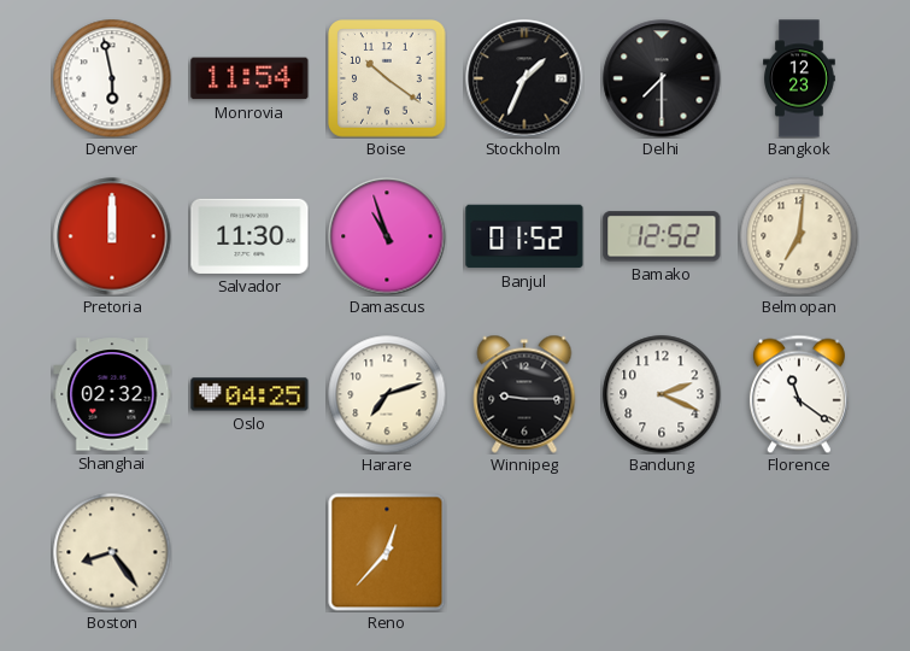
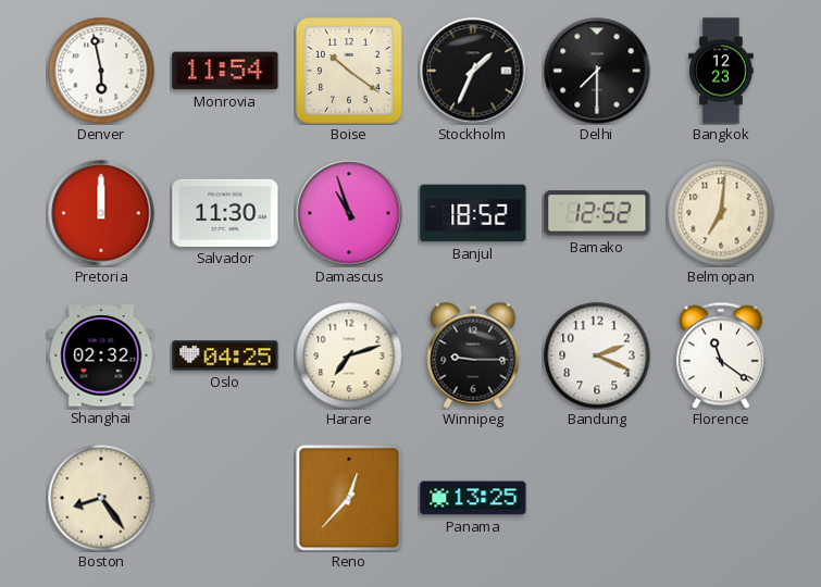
Banjul: 01:52 -> 18:52 (473, 213)
Panama: none -> 13:25 (473, 498)
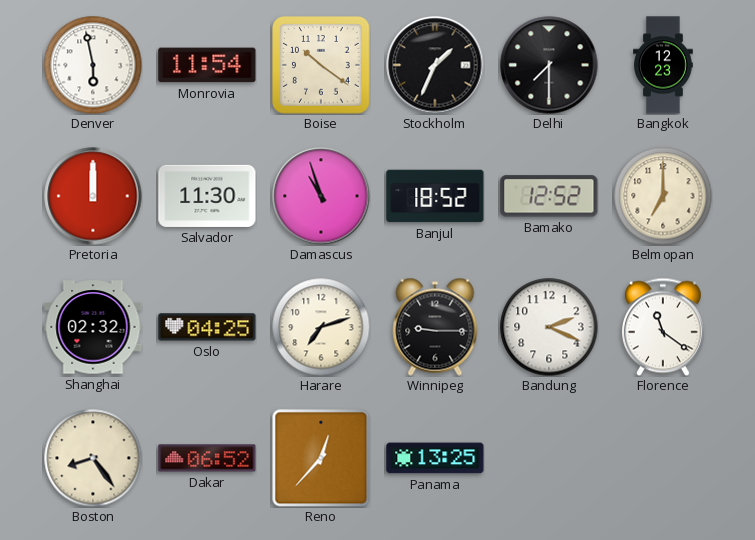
Belmopan: 7:01 -> 7:00 (663, 196)
Dakar: none -> 06:52 (207, 458)
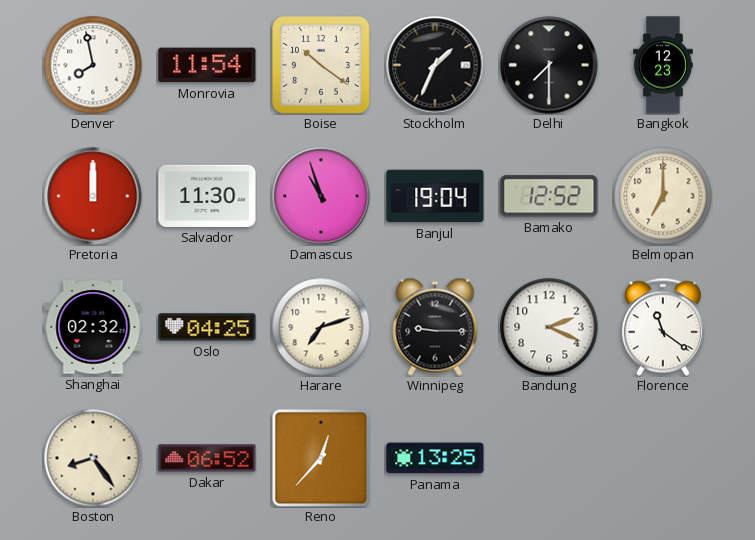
Denver: 5:58 -> 7:58 (93, 65)
Banjul: 18:52 -> 19:04 (435, 196)
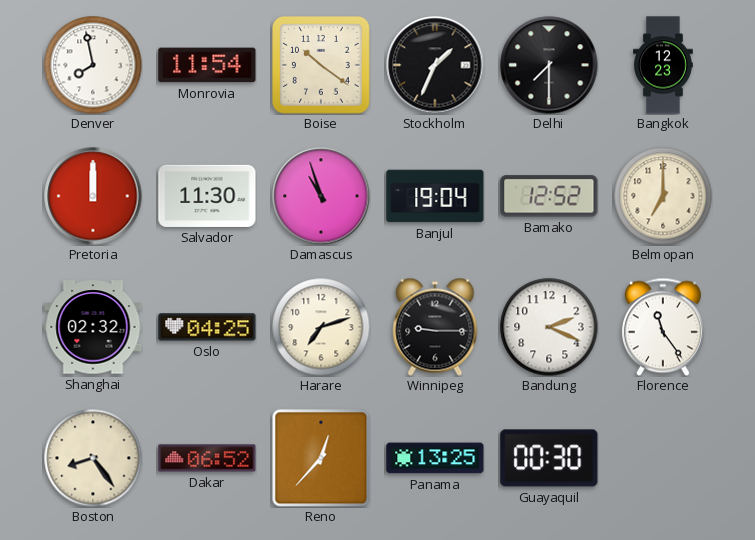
Florence: 11:21 -> 11:24 (663, 327)
Guayaquil: none -> 00:30 (549, 458)
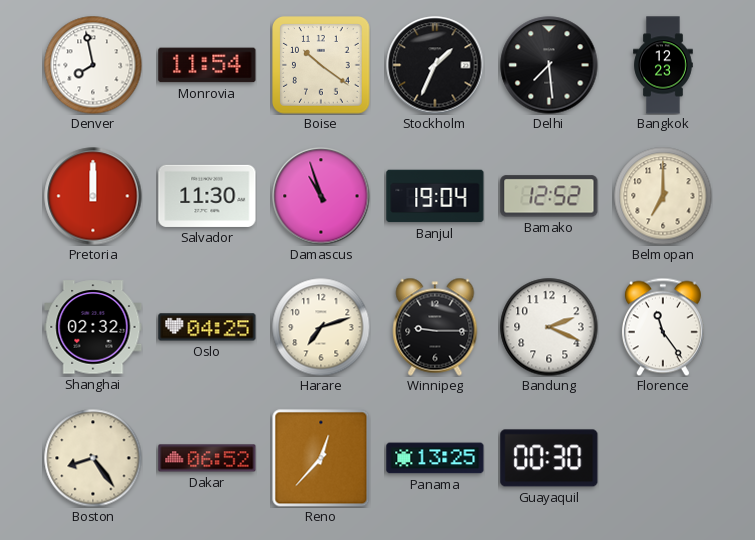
Delhi: 7:30 -> 7:29 (549, 65)
